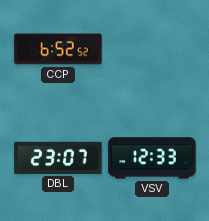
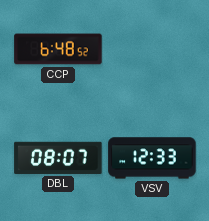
CCP: 6:52 -> 6:48 (58, 49)
DBL: 23:07 -> 08:07 (58, 158)
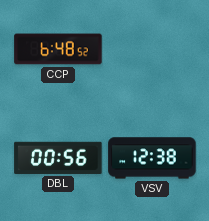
DBL: 08:07 -> 00:56 (58, 158)
VSV: 12:33 -> 12:38 (152, 158)
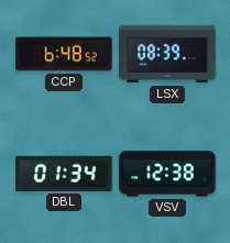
LSX: none -> 08:39 (167, 54)
DBL: 00:56 -> 01:34 (64, 174)
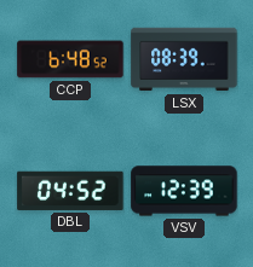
DBL: 01:34 -> 04:52 (70, 191)
VSV: 12:38 -> 12:39 (184, 191)
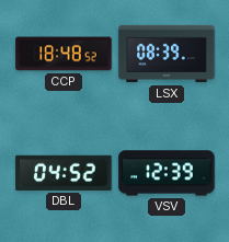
CCP: 6:48 -> 18:48 (64, 54)
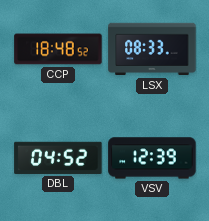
LSX: 08:39 -> 08:33 (152, 49)
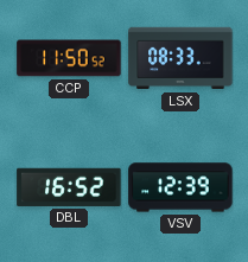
CCP: 18:48 -> 11:50 (69, 58)
DBL: 04:52 -> 16:52 (69, 187)
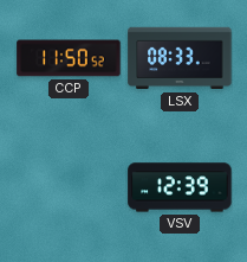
DBL: 16:52 -> none (69, 187)
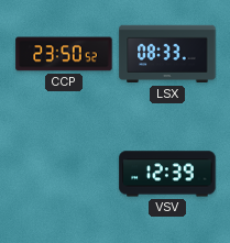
CCP: 11:50 -> 23:50 (64, 54)
